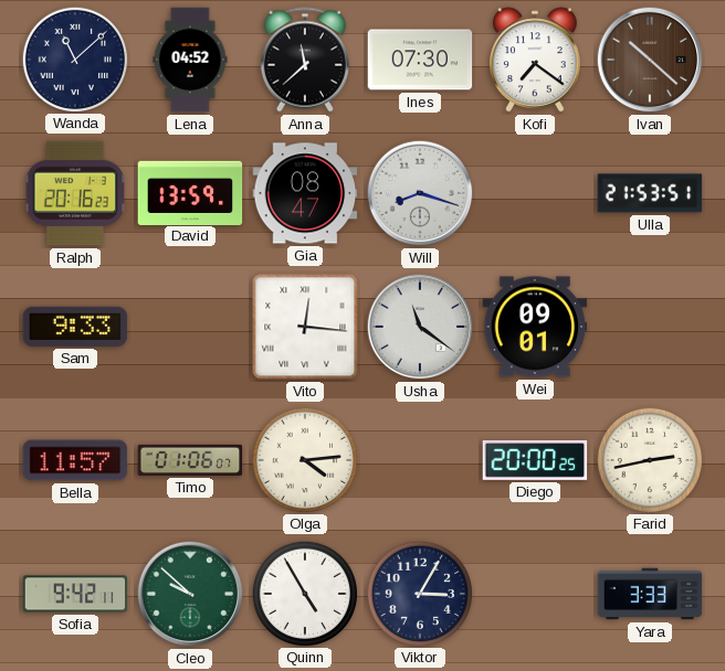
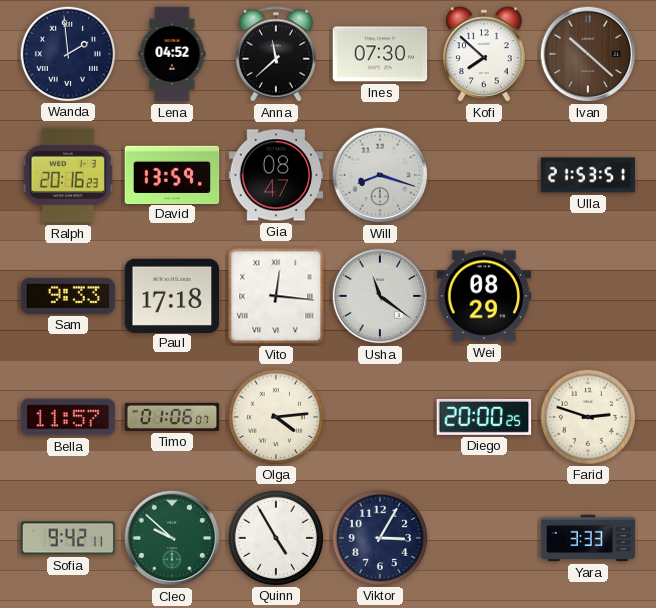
Wanda: 11:08 -> 1:59 (67, 53)
Kofi: 7:21 -> 7:52 (484, 54)
Paul: none -> 17:18 (172, 295)
Wei: 09:01 -> 08:29 (484, 296)
Farid: 2:43 -> 2:48 (587, 416)
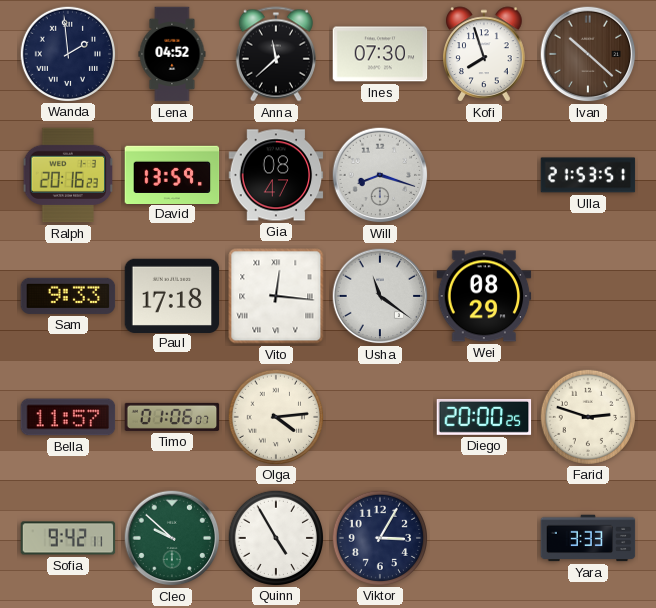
Kofi: 7:52 -> 7:57 (484, 54)
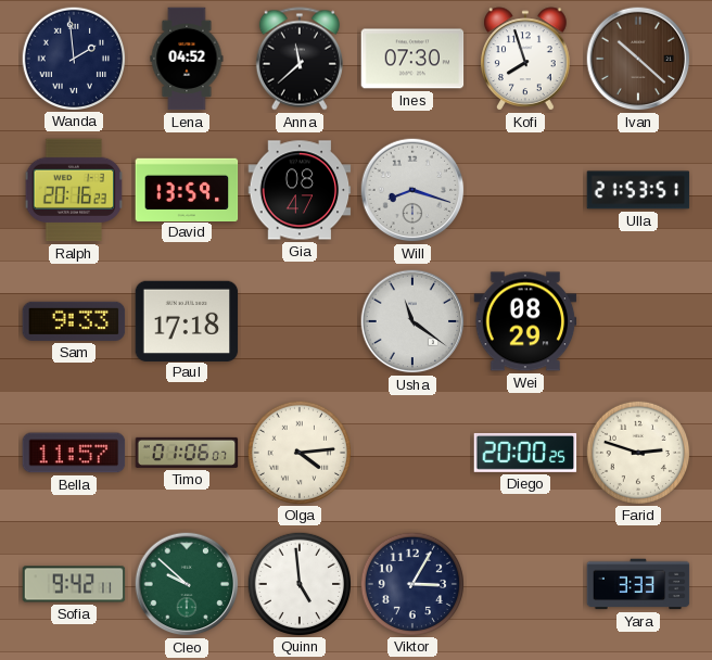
Vito: 12:16 -> none (276, 296)
Quinn: 4:55 -> 4:59 (298, 583)
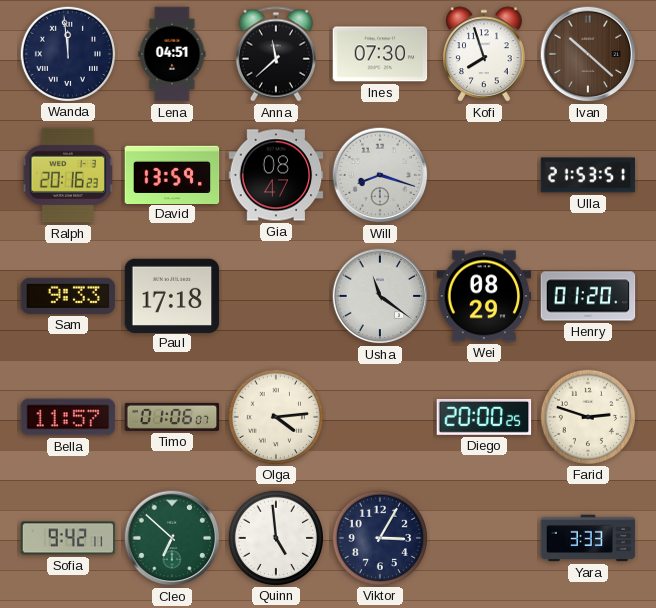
Wanda: 1:59 -> 11:59 (67, 53)
Lena: 04:52 -> 04:51 (172, 54)
Henry: none -> 01:20 (588, 296)
Cleo: 9:52 -> 6:52 (172, 538)
